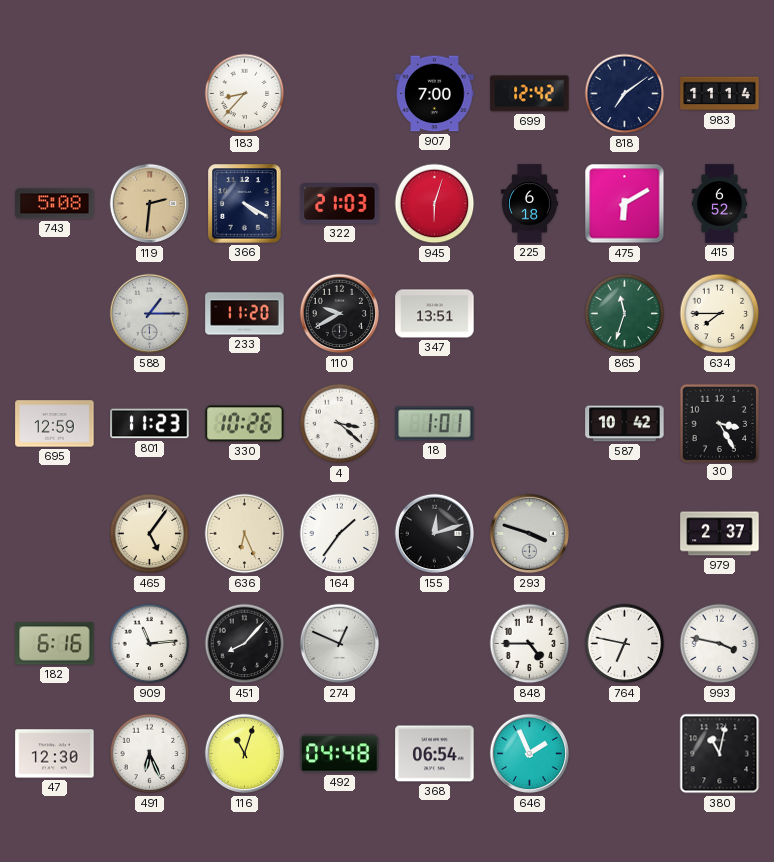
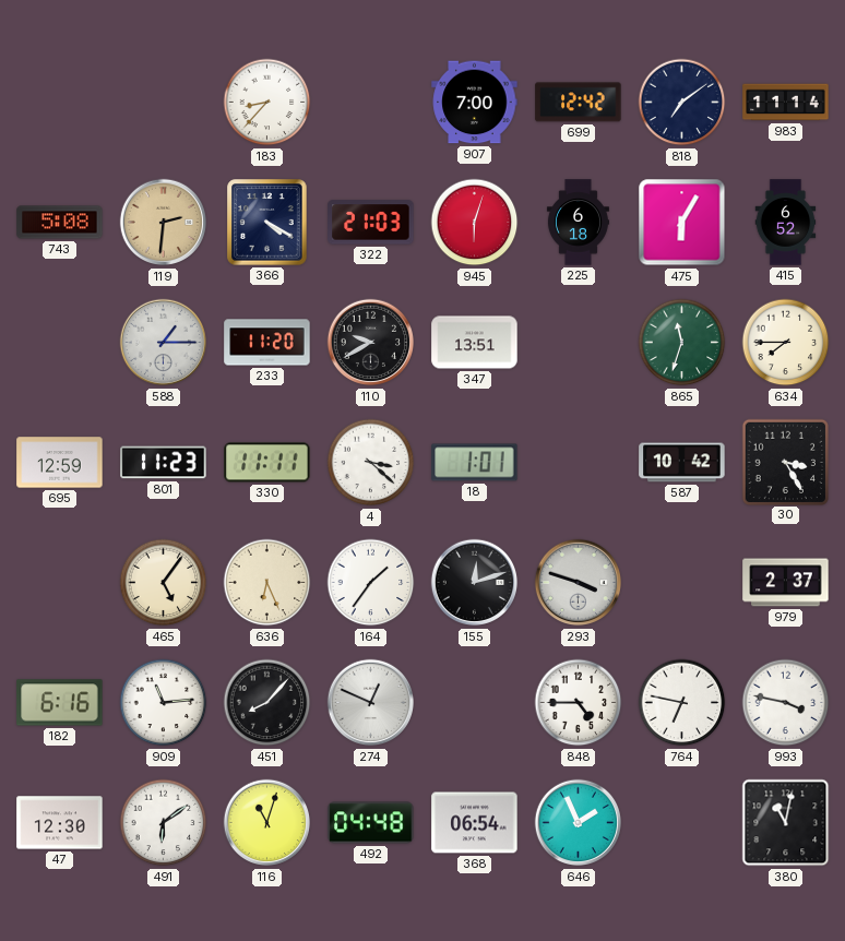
475: 6:10 -> 6:05 (682, 223)
330: 10:26 -> 11:11 (267, 463)
491: 6:26 -> 6:09 (164, 823)
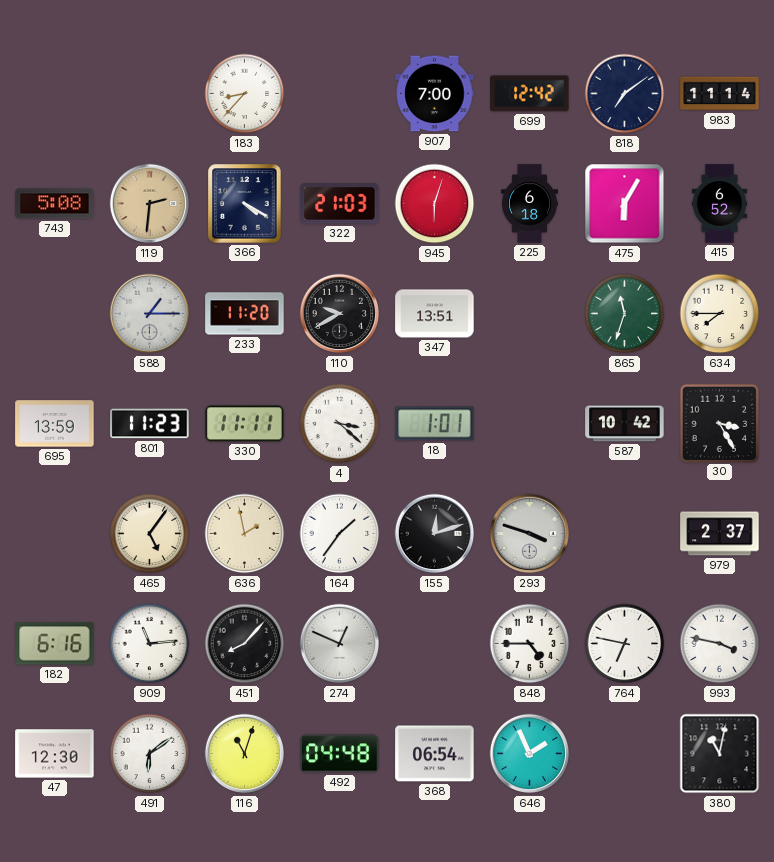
695: 12:59 -> 13:59 (55, 424)
636: 6:26 -> 1:58 (245, 534)
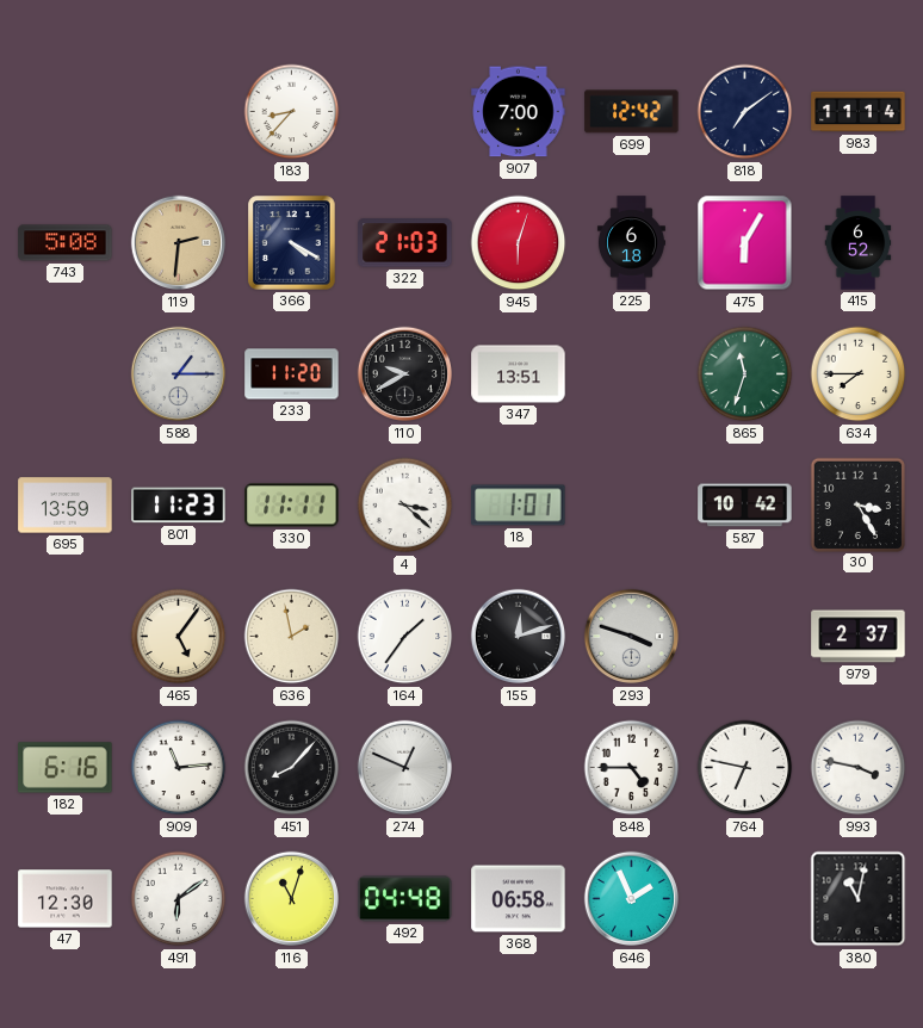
368: 06:54 -> 06:58 (519, 899)
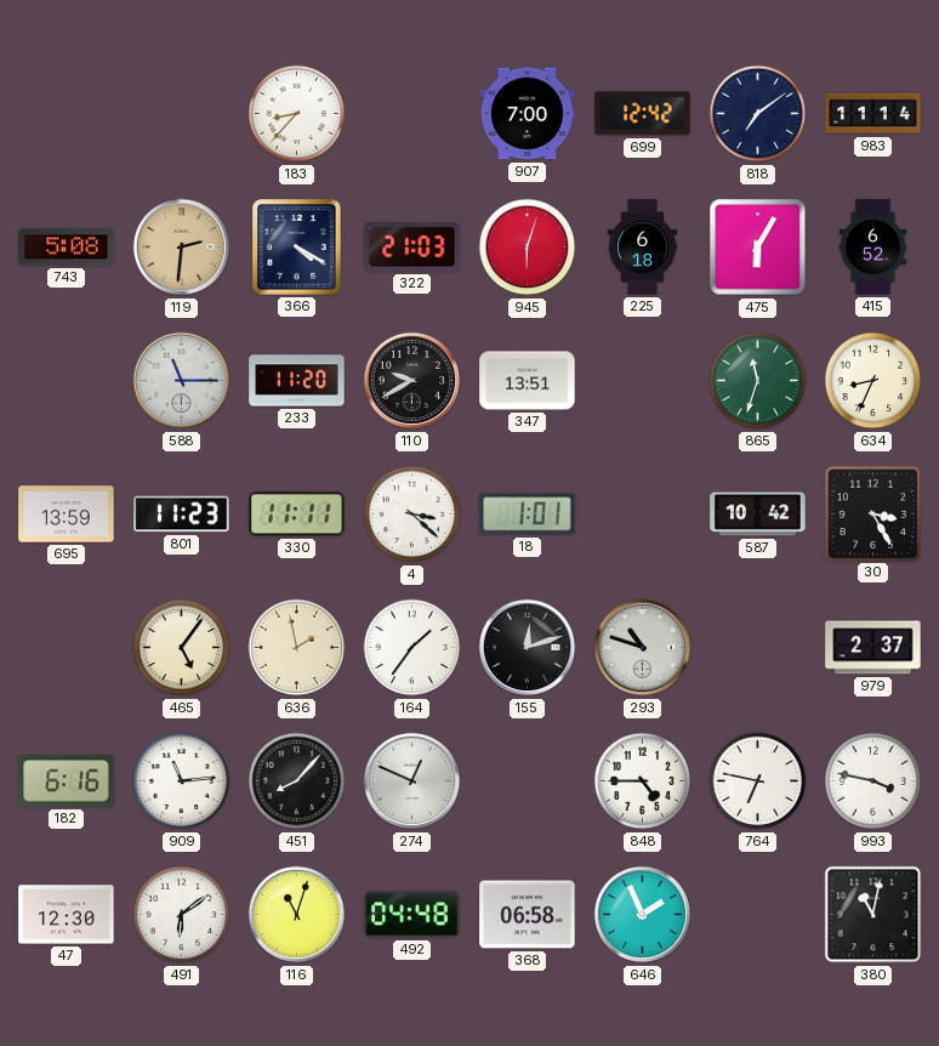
588: 1:15 -> 11:15 (182, 381)
634: 7:45 -> 8:34 (873, 381)
293: 3:48 -> 10:48 (643, 648)
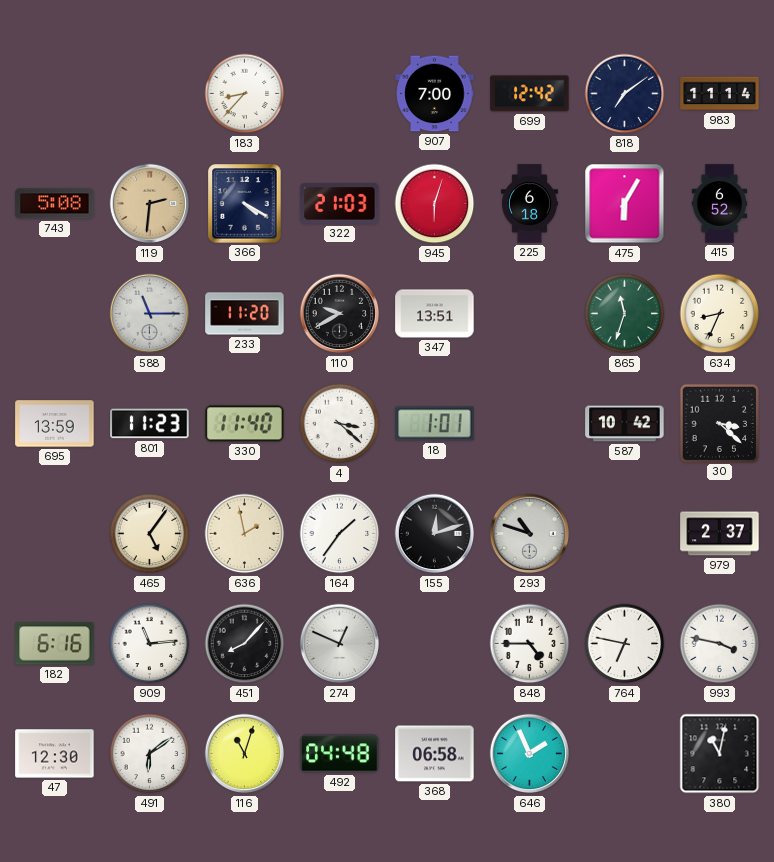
330: 11:11 -> 11:40 (245, 424)
30: 3:25 -> 3:22 (719, 423)
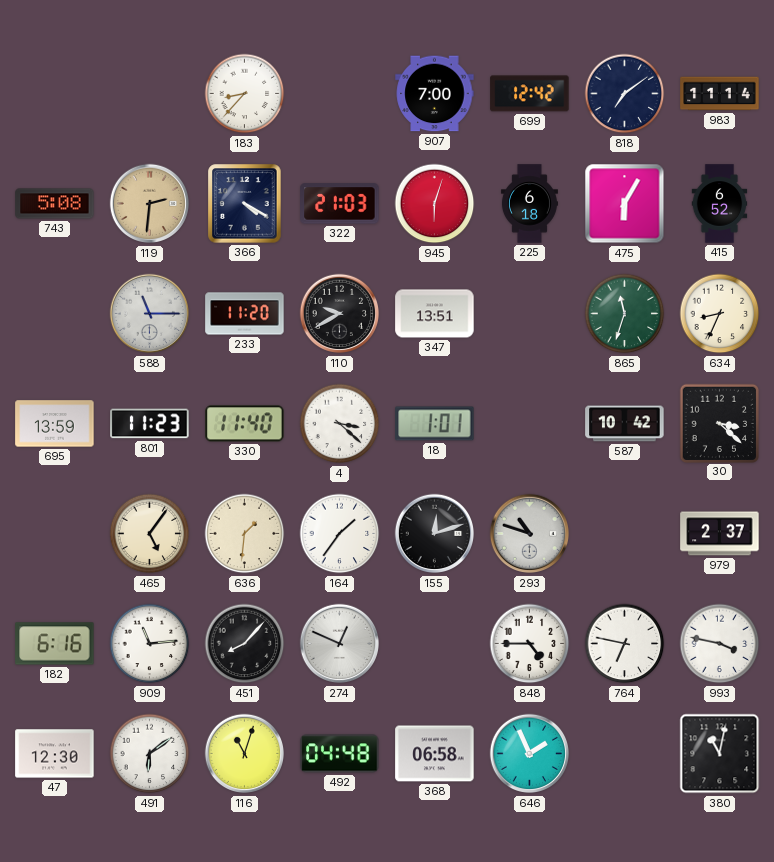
636: 1:58 -> 1:31 (245, 534)
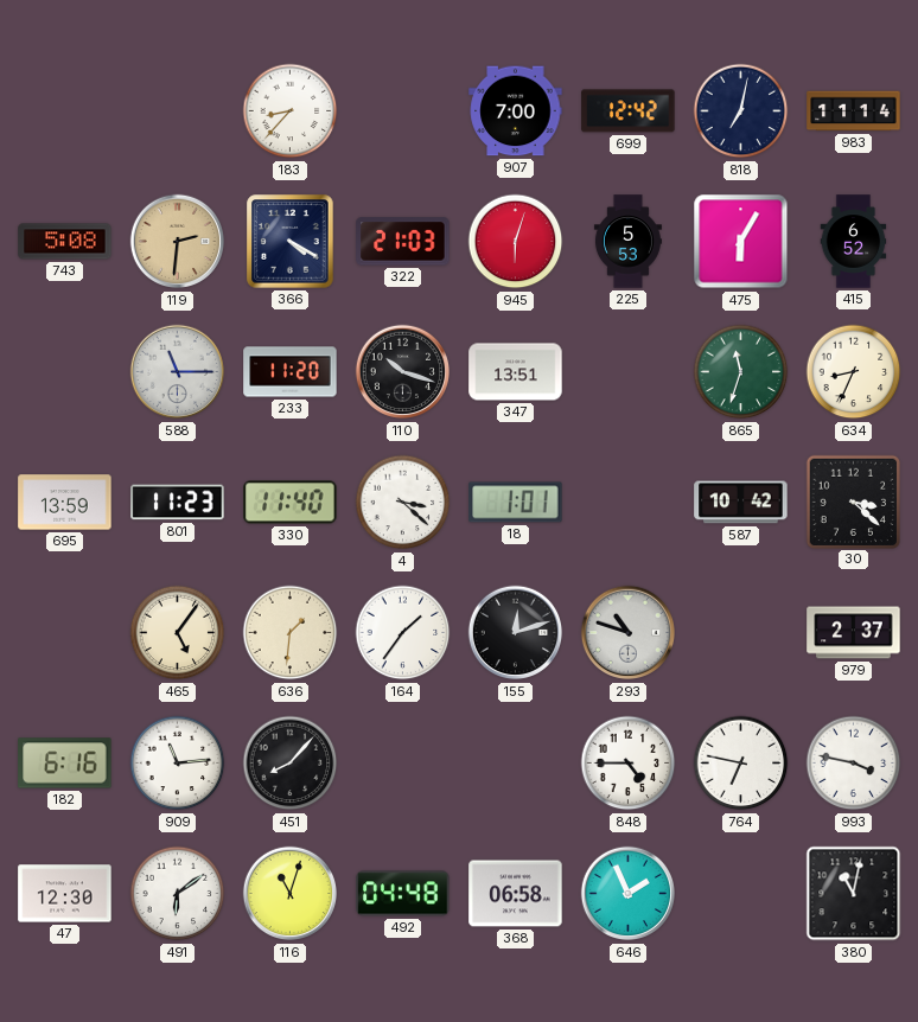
818: 7:09 -> 7:02 (741, 111)
225: 6:18 -> 5:53 (627, 242)
110: 9:40 -> 10:18 (403, 372)
274: 12:49 -> none (340, 644)
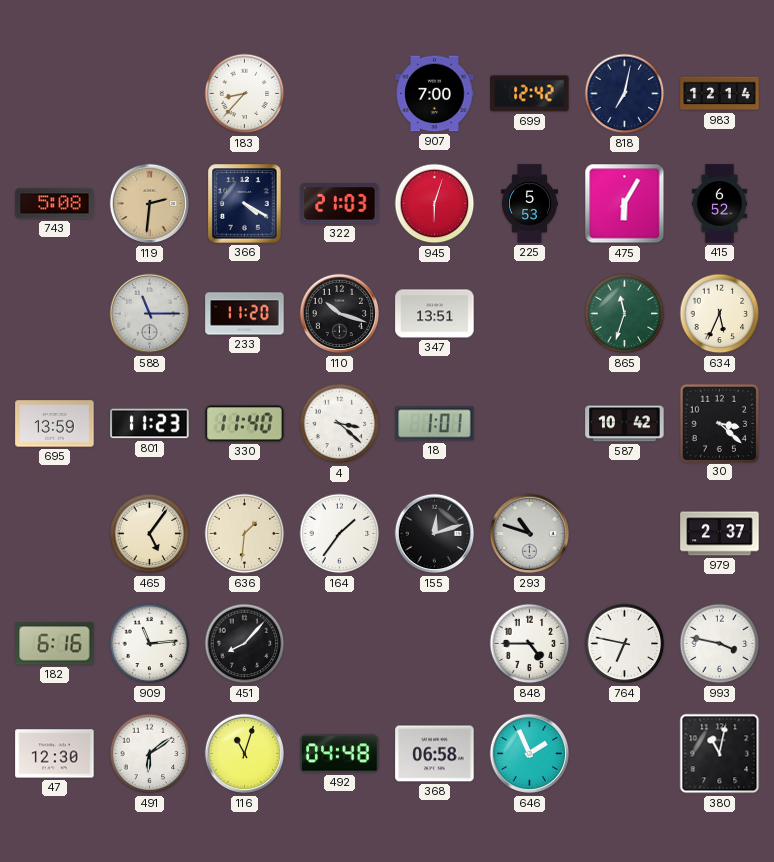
983: 11:14 -> 12:14 (720, 94)
634: 8:34 -> 5:34 (720, 314)
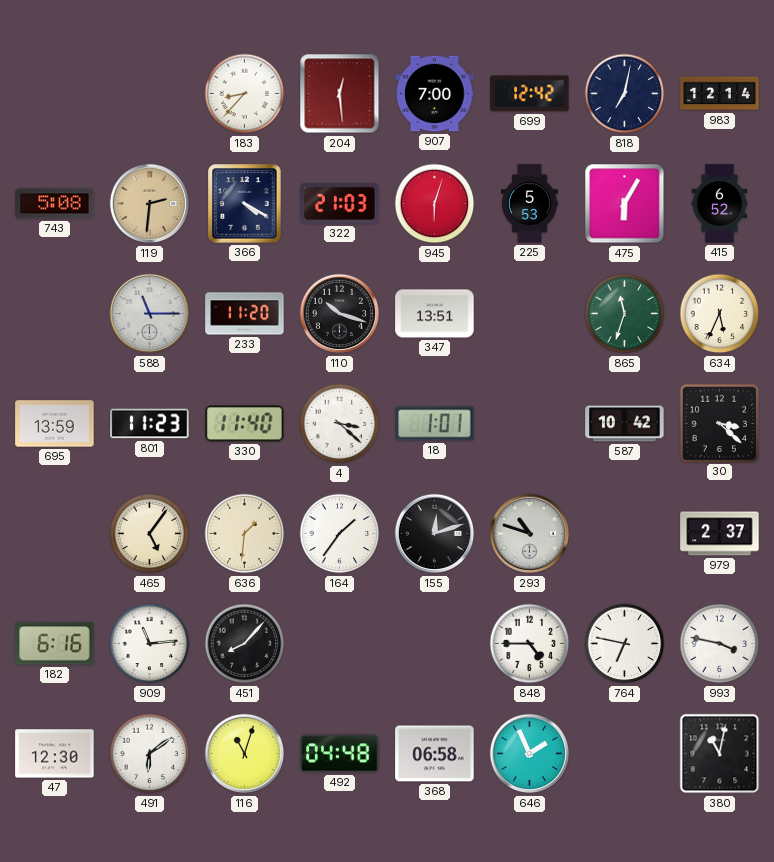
204: none -> 12:29 (340, 94)
